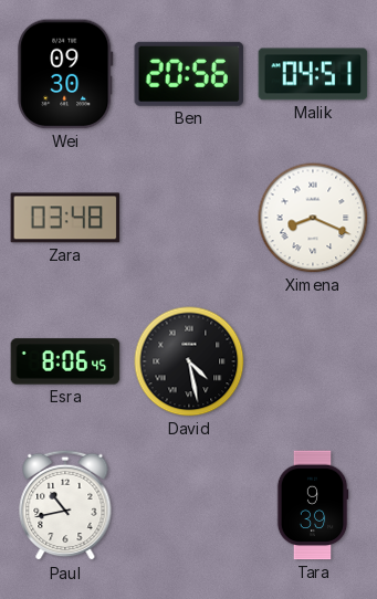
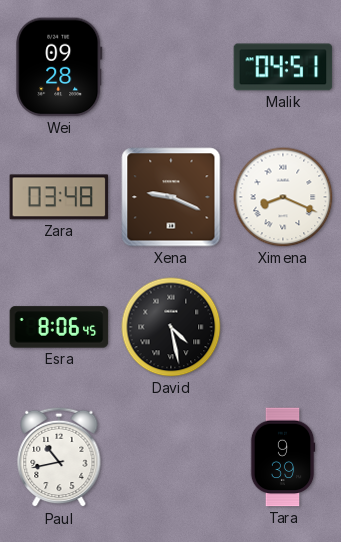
Wei: 09:30 -> 09:28 (59, 67)
Ben: 20:56 -> none (189, 74)
Xena: none -> 9:19 (171, 197)
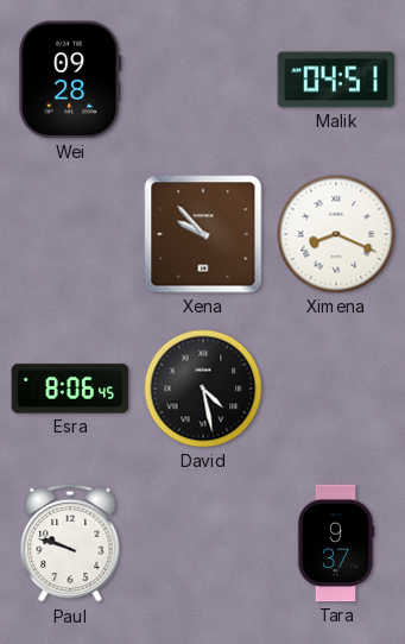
Zara: 03:48 -> none (59, 197)
Xena: 9:19 -> 9:53 (203, 234)
Paul: 10:43 -> 9:48 (70, 543)
Tara: 9:39 -> 9:37 (336, 543)
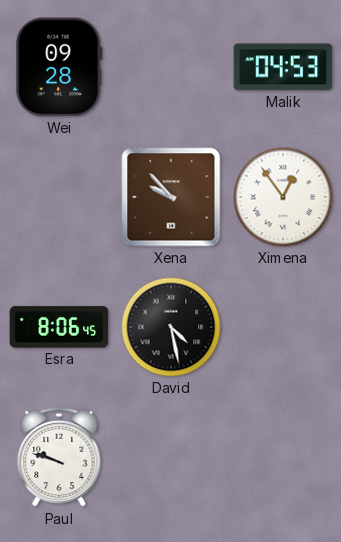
Malik: 04:51 -> 04:53 (283, 67)
Ximena: 8:19 -> 12:54 (283, 197)
Tara: 9:37 -> none (336, 543)
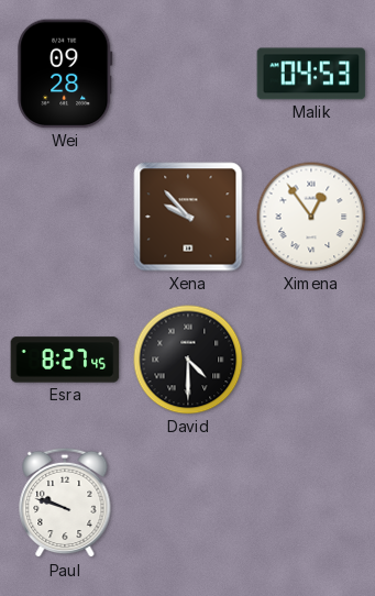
Esra: 8:06 -> 8:27 (65, 360)
David: 4:28 -> 4:30 (188, 360)
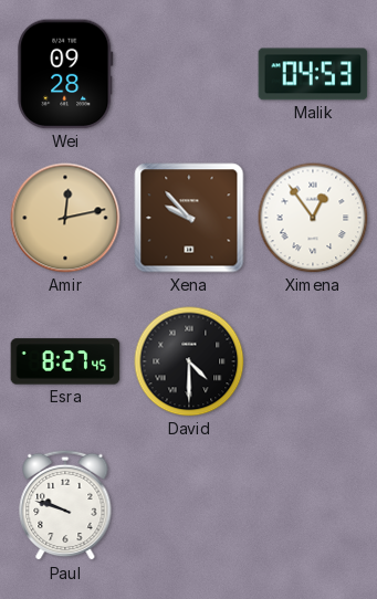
Amir: none -> 12:13 (65, 218)
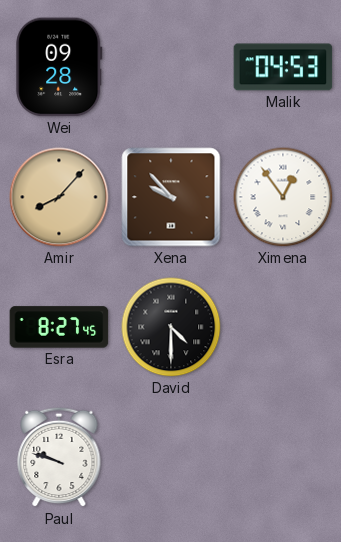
Amir: 12:13 -> 8:07 (59, 197)
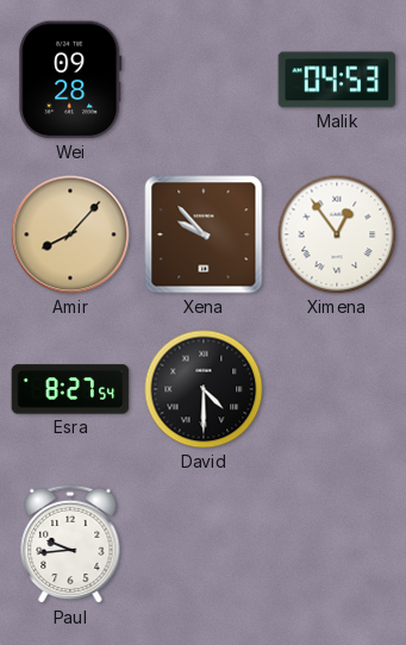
Esra: 8:27:45 -> 8:27:54 (70, 389)
Paul: 9:48 -> 9:44 (70, 544)
